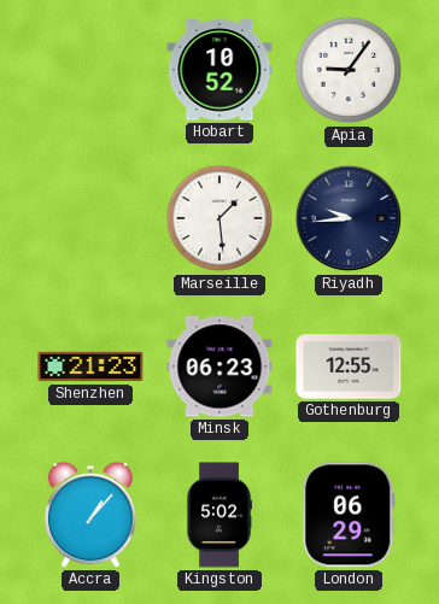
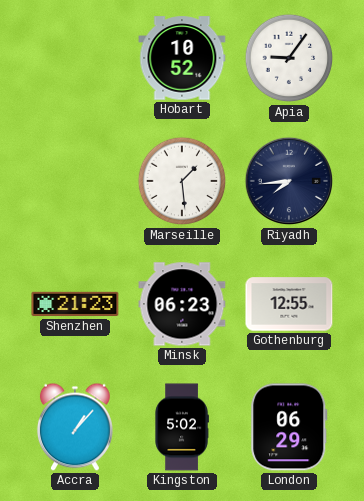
Riyadh: 9:44 -> 7:44 (289, 181)
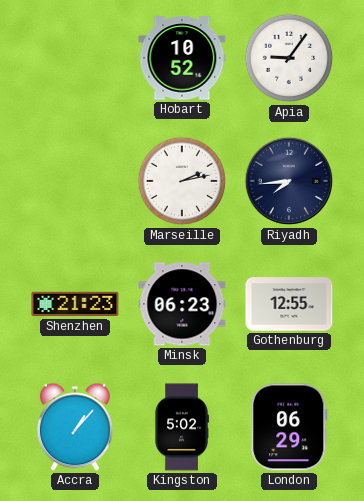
Marseille: 1:29 -> 2:13 (182, 181)
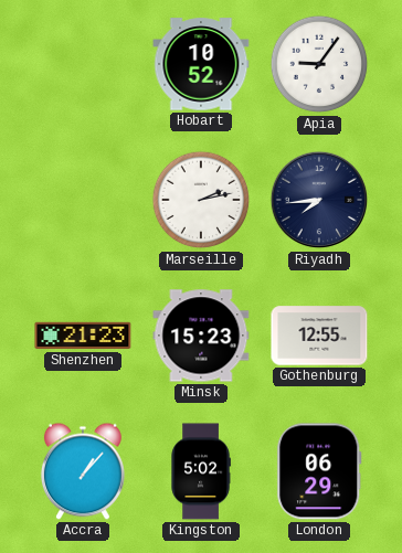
Minsk: 06:23 -> 15:23 (201, 336)
